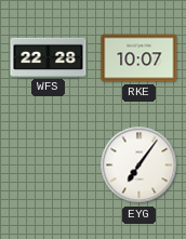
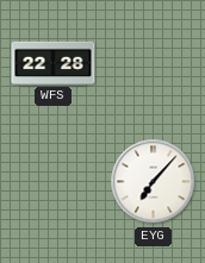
RKE: 10:07 -> none (139, 58)
EYG: 7:06 -> 7:07 (154, 182)
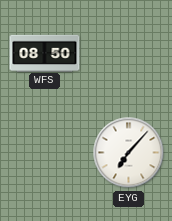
WFS: 22:28 -> 08:50 (45, 53)
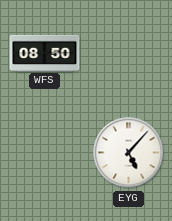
EYG: 7:07 -> 5:07 (129, 153)
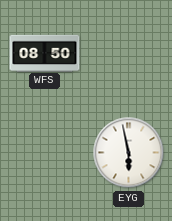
EYG: 5:07 -> 5:58 (129, 153)
